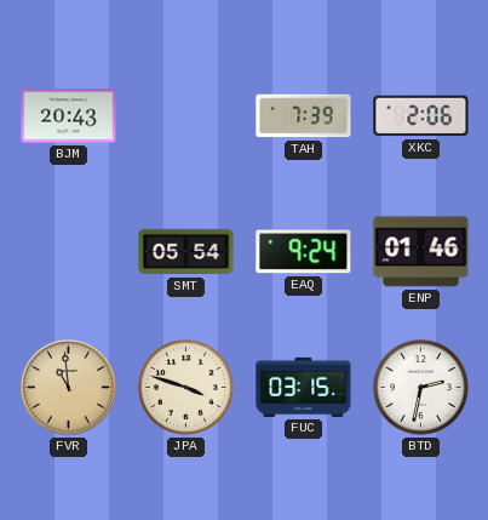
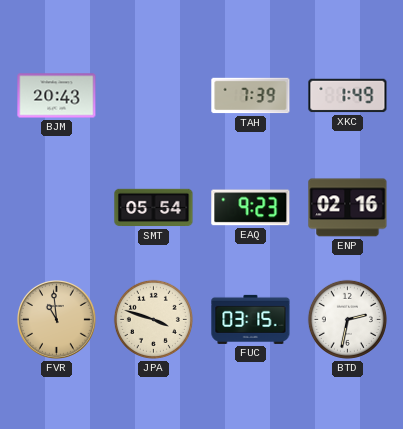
XKC: 2:06 -> 1:49 (348, 96)
EAQ: 9:24 -> 9:23 (251, 208)
ENP: 01:46 -> 02:16 (348, 208)
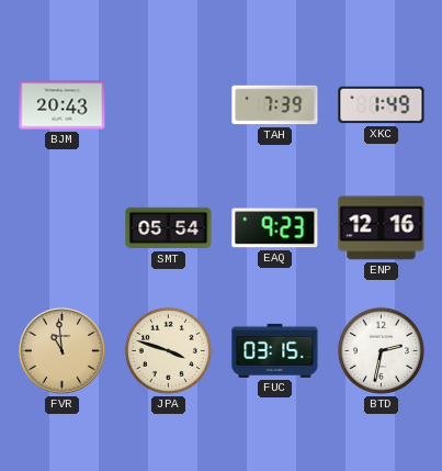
ENP: 02:16 -> 12:16 (382, 228)
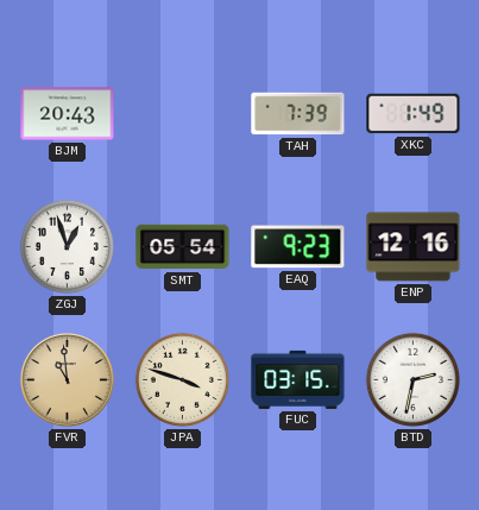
ZGJ: none -> 12:57 (67, 246)
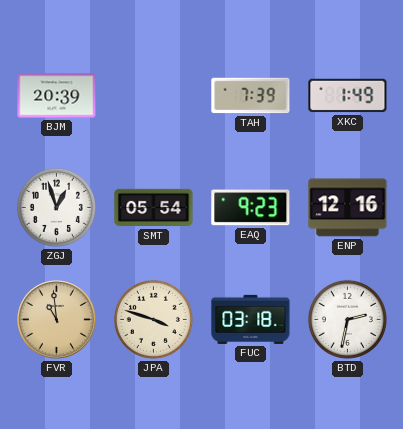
BJM: 20:43 -> 20:39 (57, 96)
FUC: 03:15 -> 03:18 (251, 319)
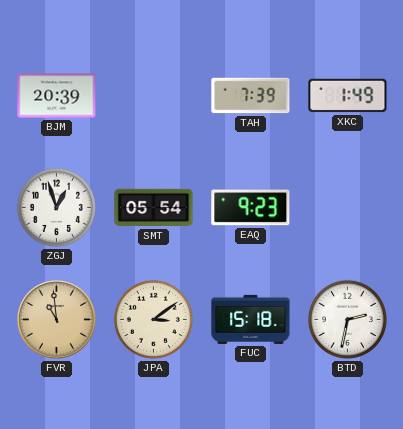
ENP: 12:16 -> none (348, 208)
JPA: 3:48 -> 3:09 (153, 319)
FUC: 03:18 -> 15:18 (251, 319)
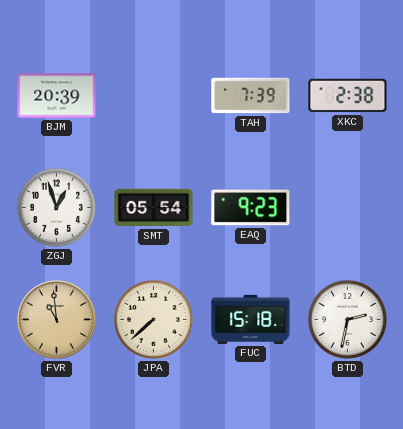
XKC: 1:49 -> 2:38 (348, 96)
JPA: 3:09 -> 7:38 (153, 319)
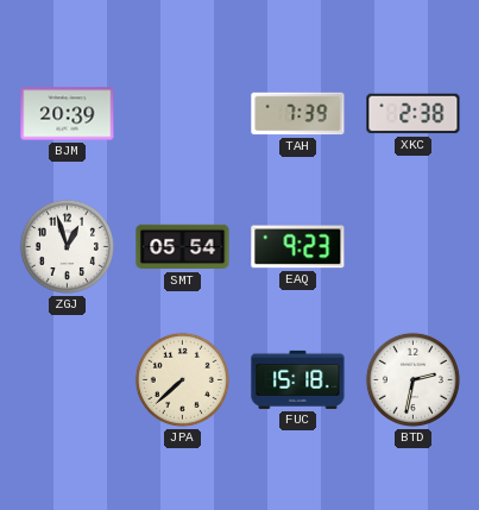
FVR: 10:59 -> none (57, 320)
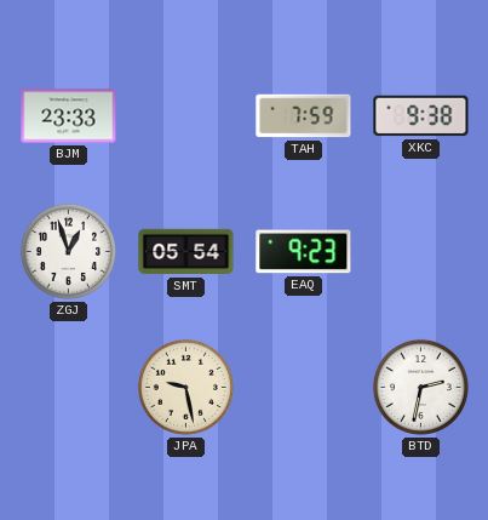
BJM: 20:39 -> 23:33 (69, 116)
TAH: 7:39 -> 7:59 (304, 116)
XKC: 2:38 -> 9:38 (421, 116)
JPA: 7:38 -> 9:28 (185, 387)
FUC: 15:18 -> none (298, 379)
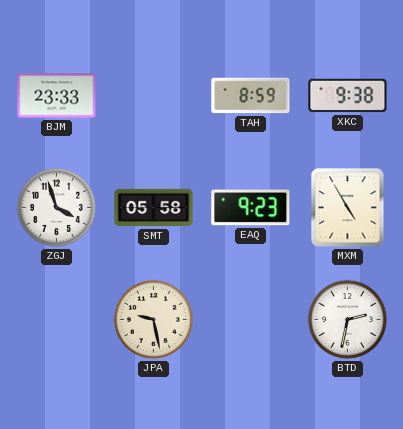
TAH: 7:59 -> 8:59 (251, 96)
ZGJ: 12:57 -> 3:57 (56, 207)
SMT: 05:54 -> 05:58 (154, 208)
MXM: none -> 4:55 (348, 208)
